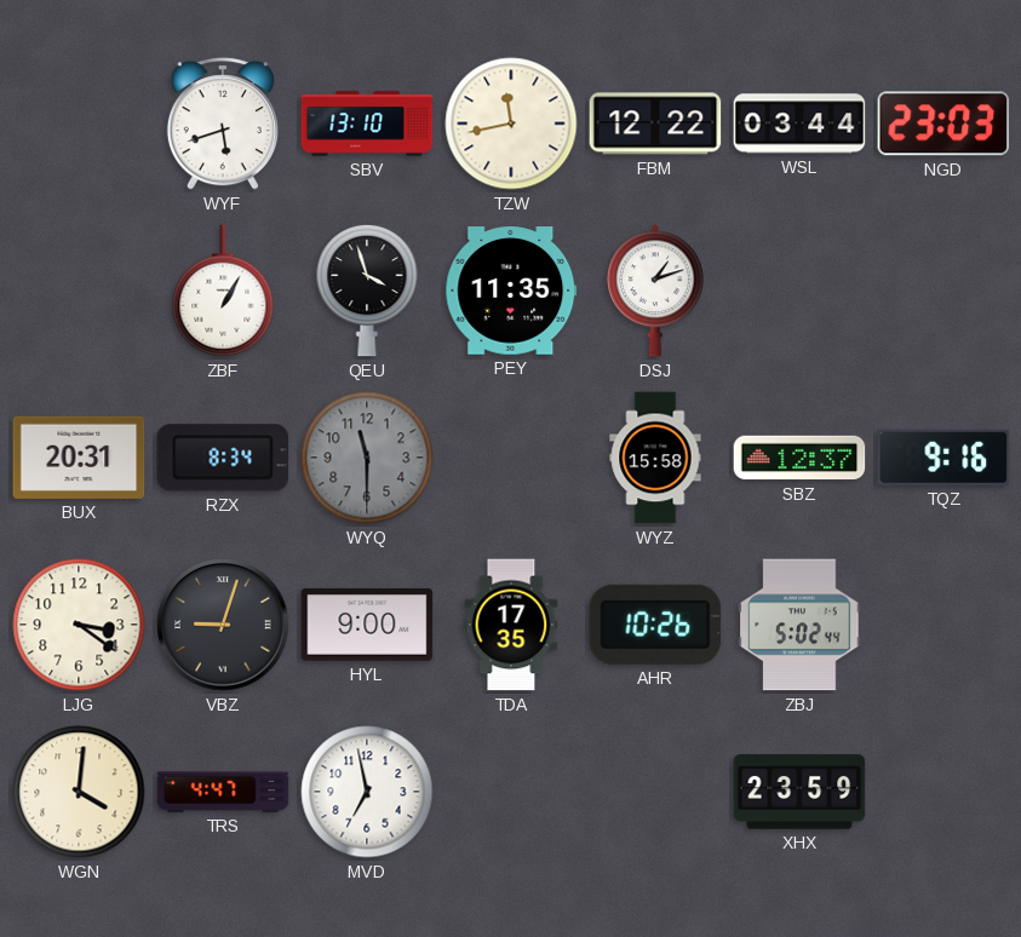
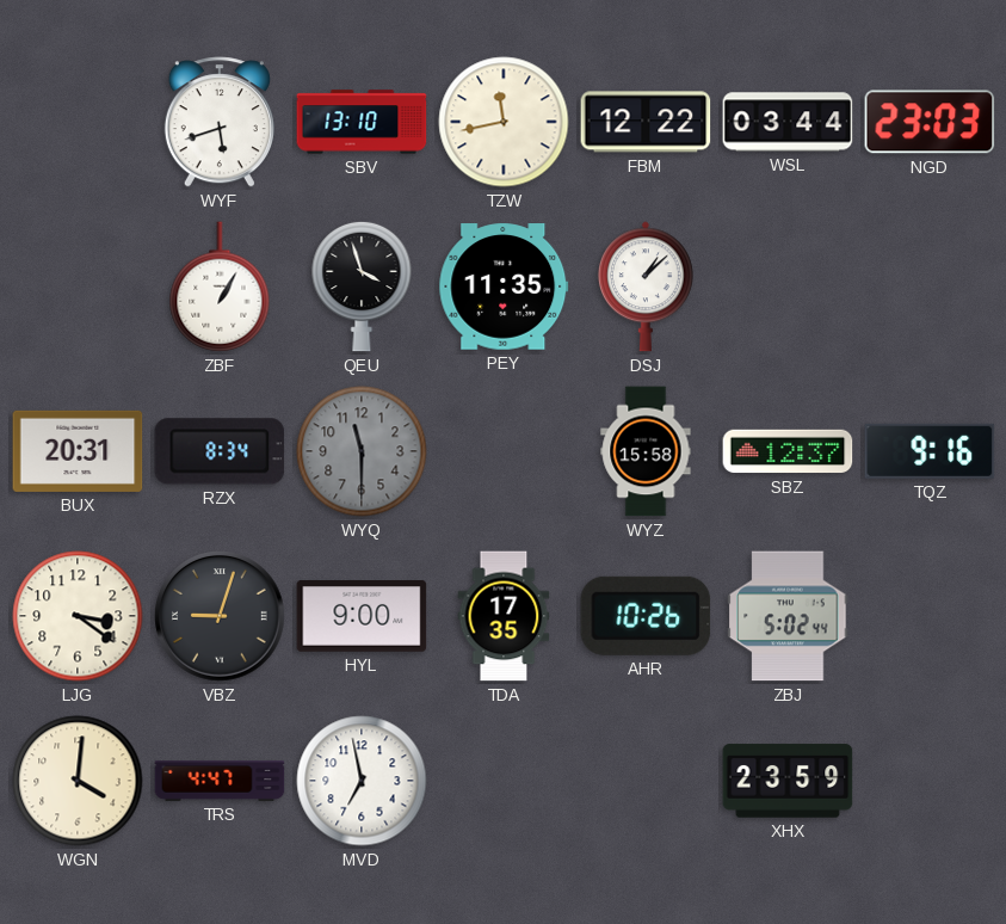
DSJ: 1:12 -> 1:08 (646, 287)
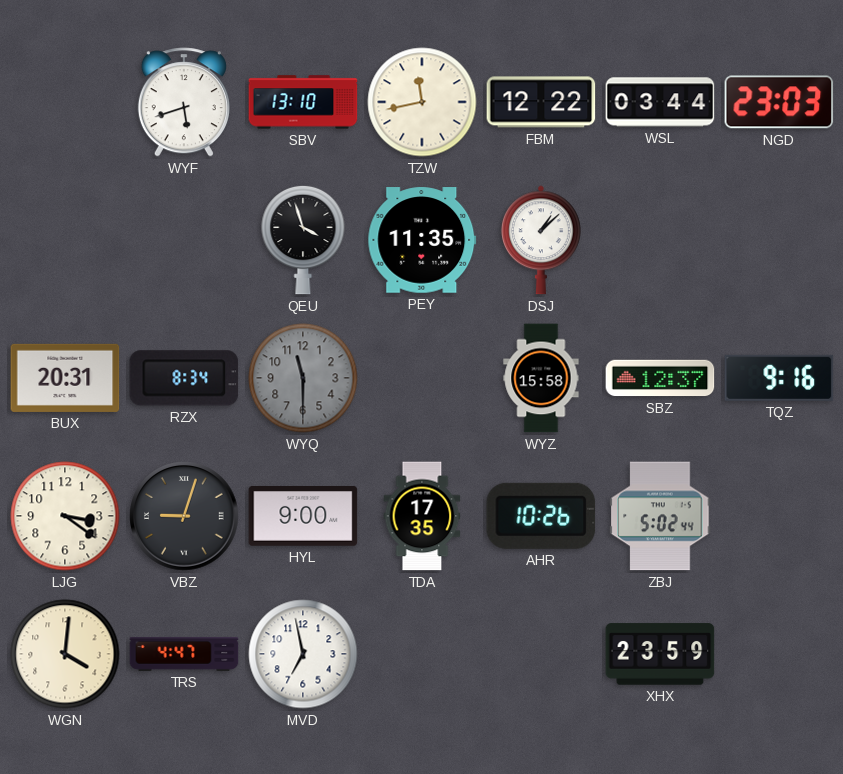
ZBF: 1:05 -> none (220, 287)
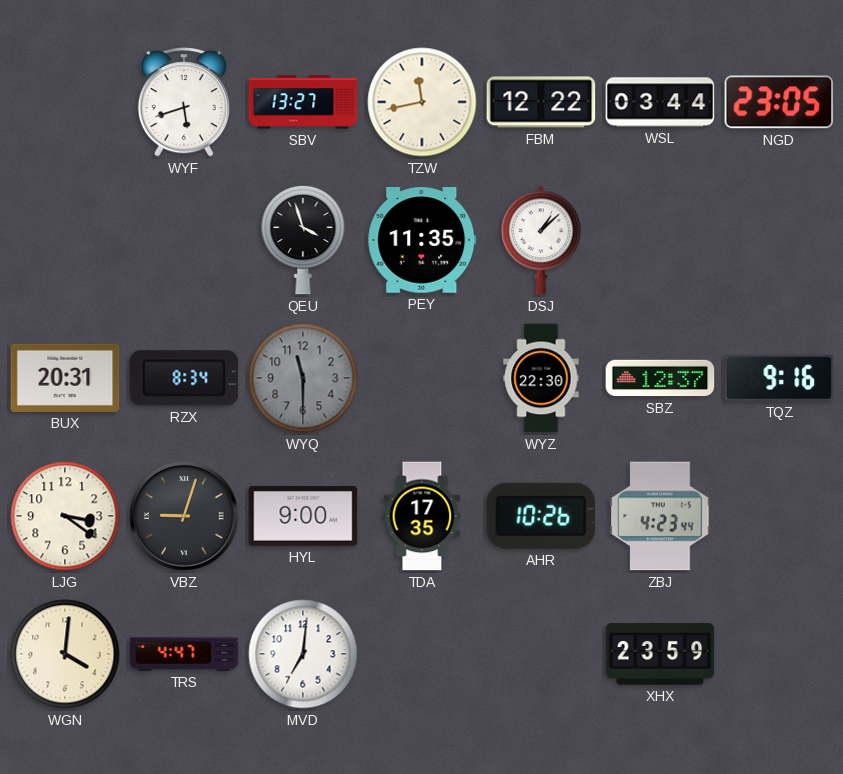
SBV: 13:10 -> 13:27 (303, 102)
NGD: 23:03 -> 23:05 (779, 102)
WYZ: 15:58 -> 22:30 (541, 378)
ZBJ: 5:02 -> 4:23 (660, 516)
MVD: 6:58 -> 7:01 (303, 654)
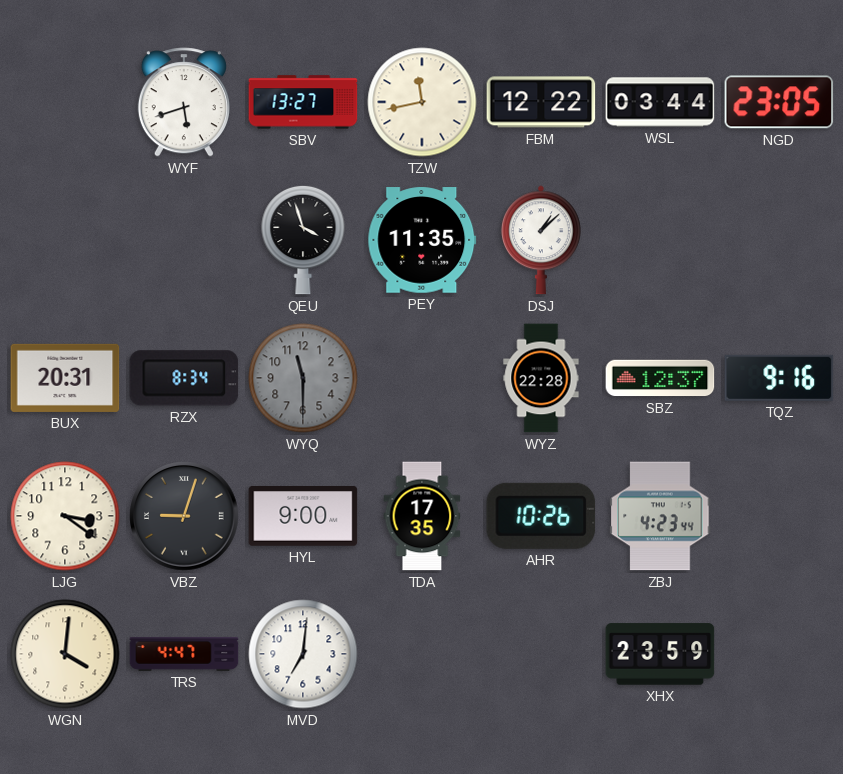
WYZ: 22:30 -> 22:28 (541, 378)
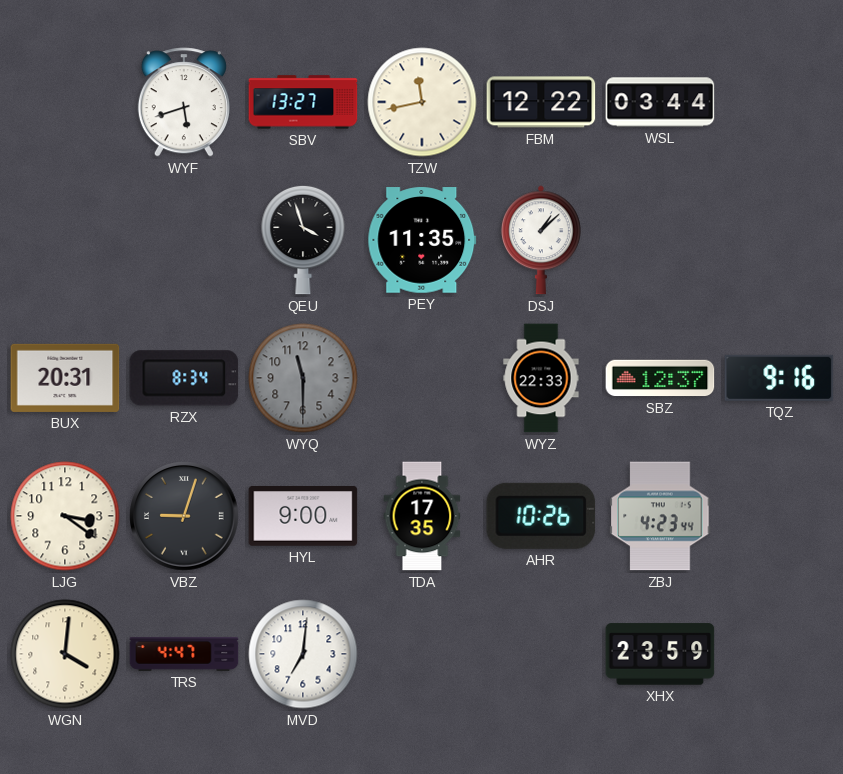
NGD: 23:05 -> none (779, 102)
WYZ: 22:28 -> 22:33 (541, 378)
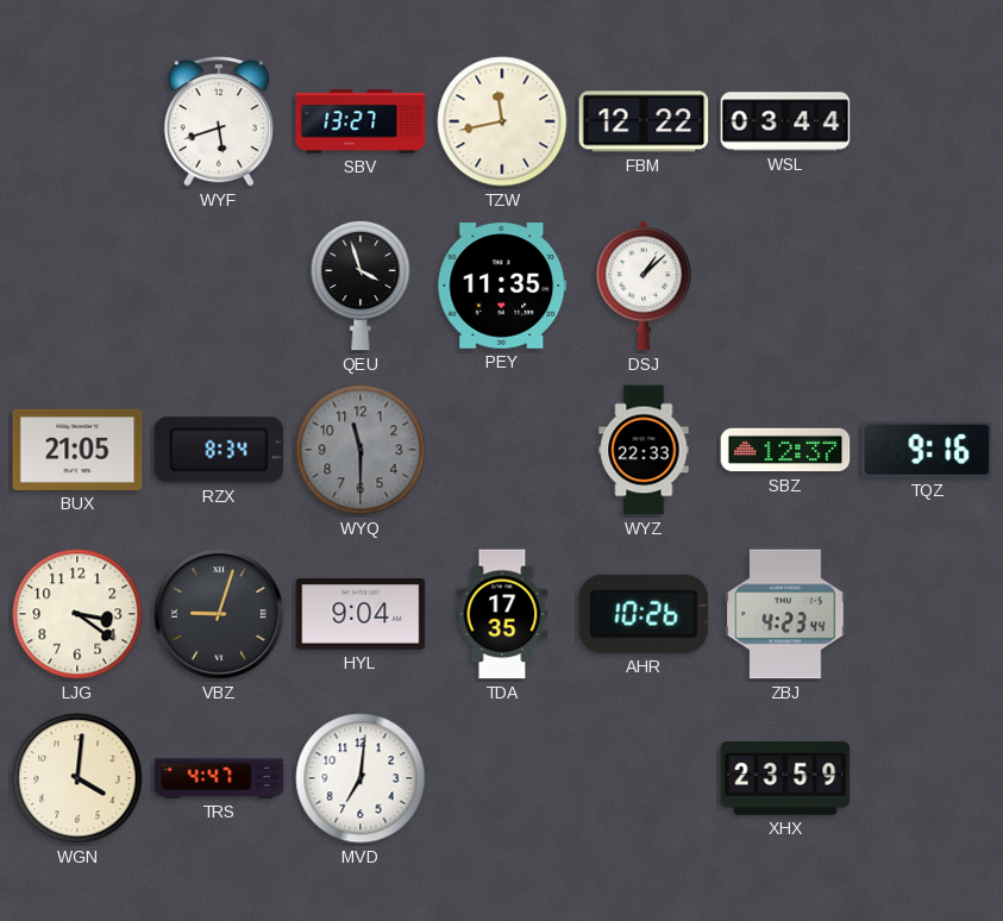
BUX: 20:31 -> 21:05 (77, 450)
HYL: 9:00 -> 9:04 (361, 614)
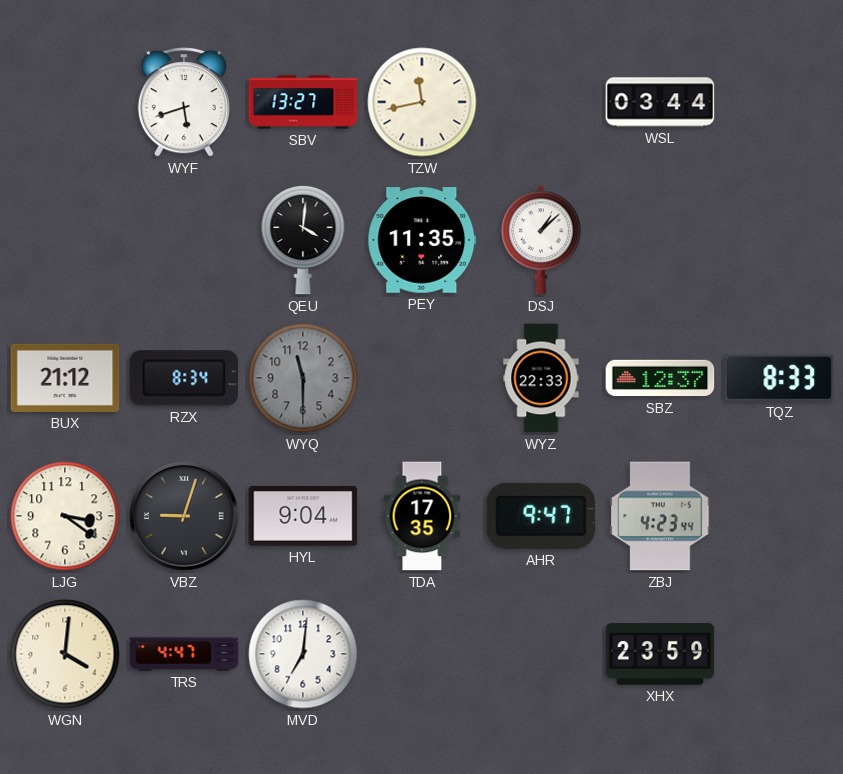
FBM: 12:22 -> none (644, 121)
QEU: 3:57 -> 4:01 (303, 240)
BUX: 21:05 -> 21:12 (65, 378)
TQZ: 9:16 -> 8:33 (779, 378)
AHR: 10:26 -> 9:47 (541, 516)
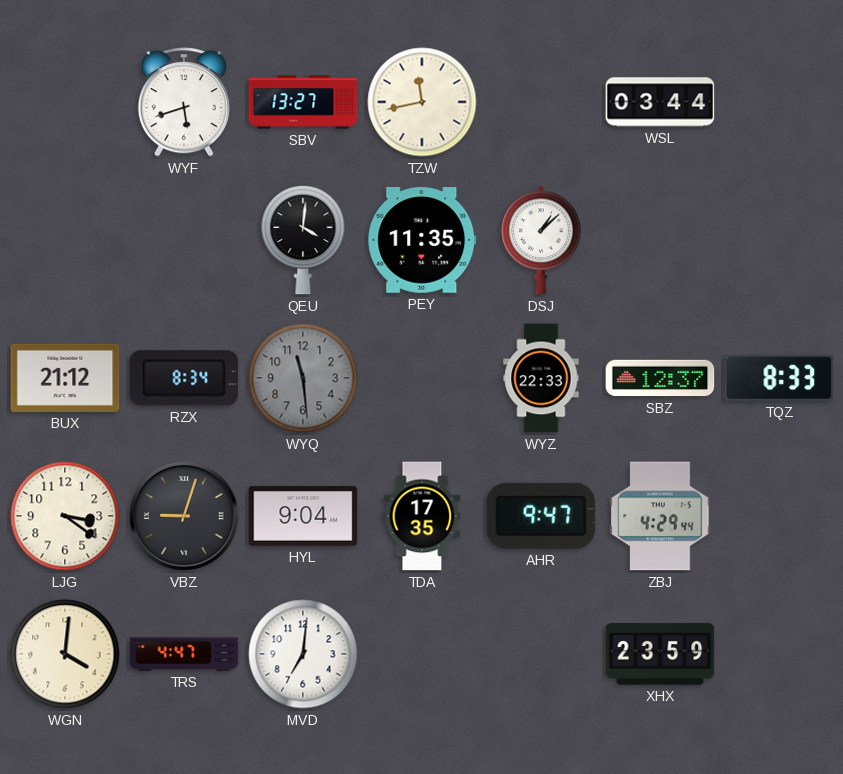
WYQ: 11:30 -> 11:29 (303, 378)
ZBJ: 4:23 -> 4:29 (660, 516)
